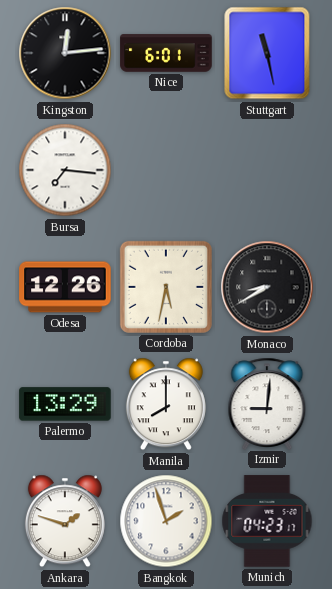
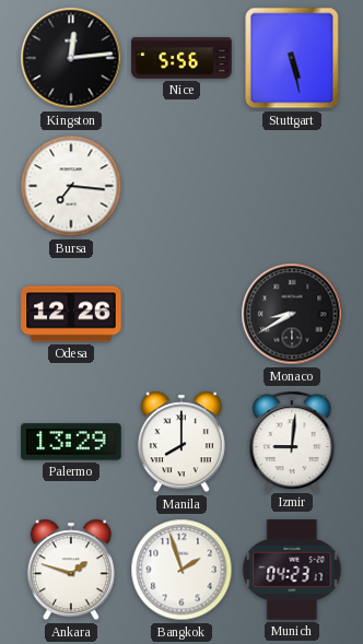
Nice: 6:01 -> 5:56 (181, 58)
Stuttgart: 11:28 -> 5:28 (292, 58)
Cordoba: 5:32 -> none (166, 287)
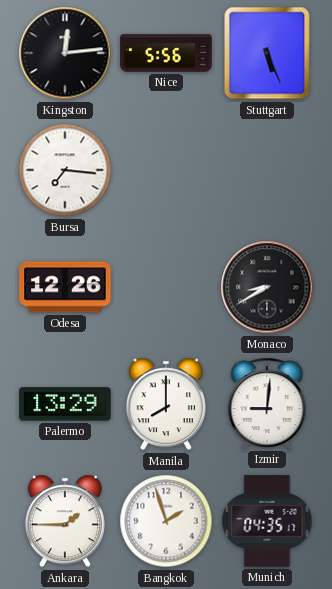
Stuttgart: 5:28 -> 5:26 (267, 53)
Ankara: 1:48 -> 1:45 (65, 521)
Munich: 04:23 -> 04:35 (267, 521)
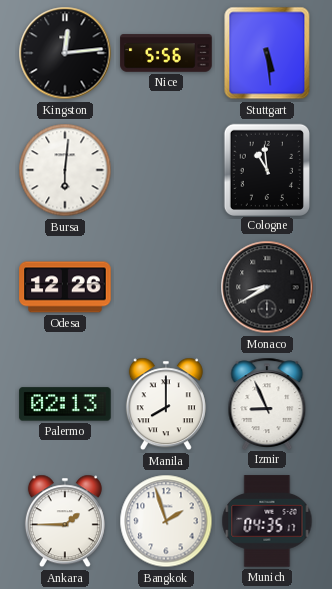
Stuttgart: 5:26 -> 5:29 (267, 53)
Bursa: 7:16 -> 6:01 (65, 170)
Cologne: none -> 10:59 (266, 169)
Palermo: 13:29 -> 02:13 (65, 404)
Izmir: 9:01 -> 8:56 (267, 403)
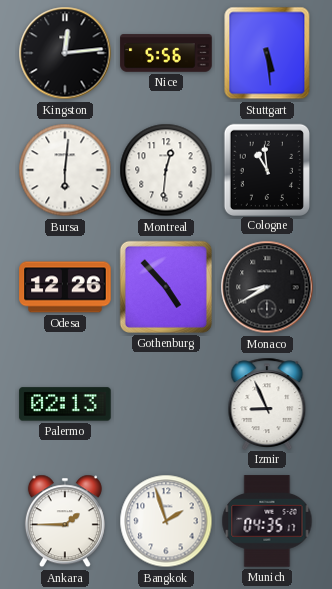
Montreal: none -> 12:31 (166, 170)
Gothenburg: none -> 4:53 (166, 287)
Manila: 8:00 -> none (166, 404)
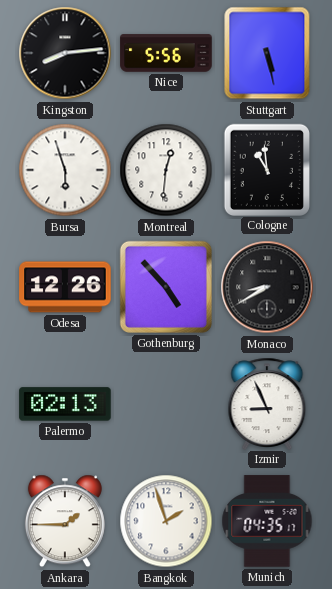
Kingston: 12:14 -> 8:14 (65, 53)
Stuttgart: 5:29 -> 5:28 (267, 53)
Bursa: 6:01 -> 5:57 (65, 170)
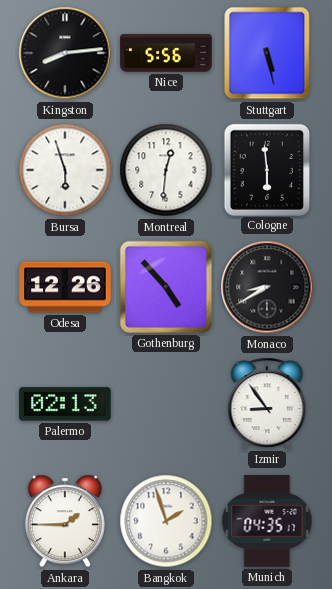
Cologne: 10:59 -> 5:59 (266, 169)
Izmir: 8:56 -> 8:54 (267, 403)
